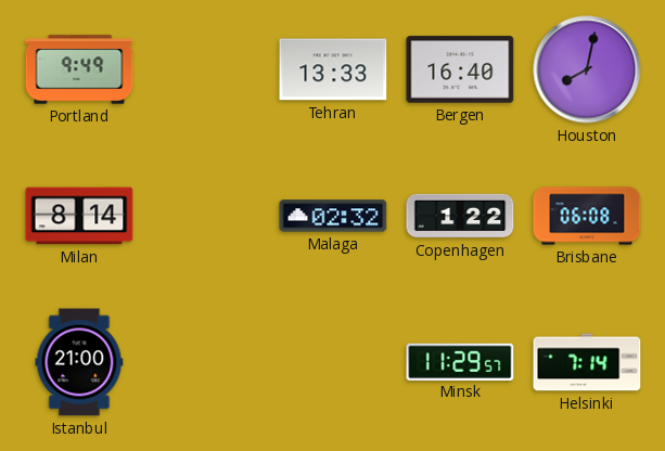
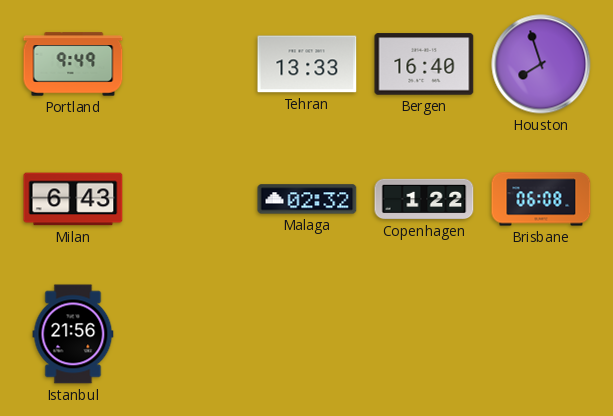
Houston: 8:02 -> 7:57 (541, 64)
Milan: 8:14 -> 6:43 (73, 199)
Istanbul: 21:00 -> 21:56 (73, 334)
Minsk: 11:29 -> none (460, 361)
Helsinki: 7:14 -> none (587, 362)
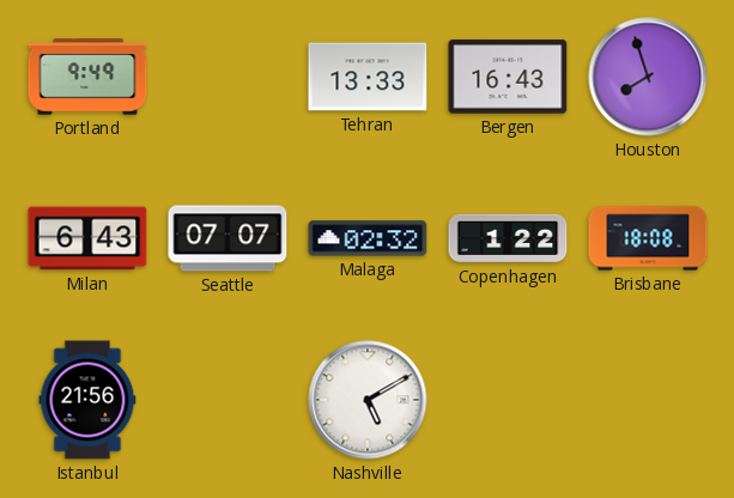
Bergen: 16:40 -> 16:43 (508, 77)
Seattle: none -> 07:07 (228, 238)
Brisbane: 06:08 -> 18:08 (648, 238)
Nashville: none -> 5:10 (368, 400)
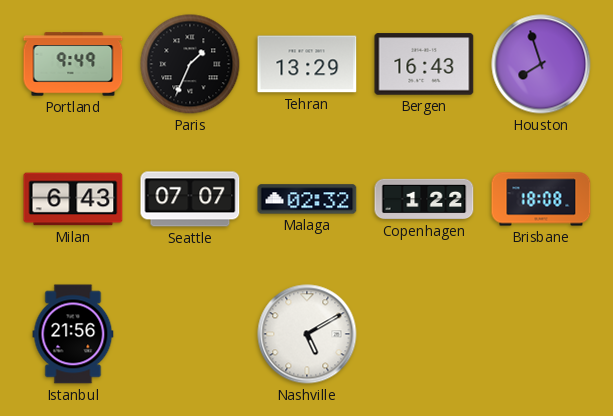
Paris: none -> 1:34 (190, 64)
Tehran: 13:33 -> 13:29 (307, 64)
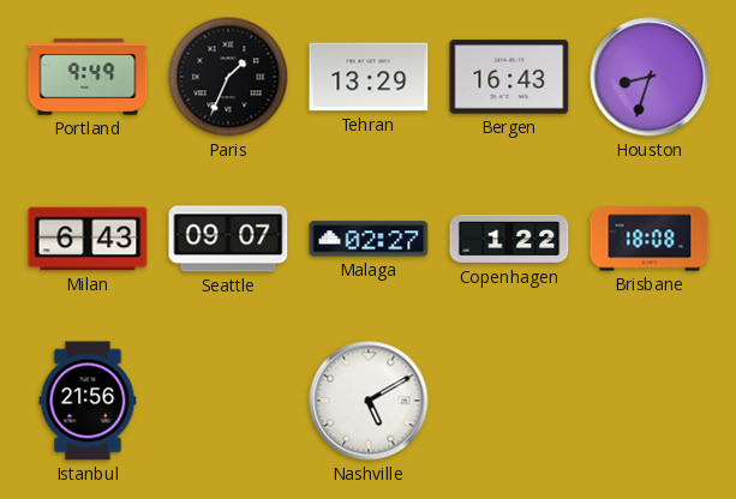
Houston: 7:57 -> 8:33 (650, 77)
Seattle: 07:07 -> 09:07 (228, 239)
Malaga: 02:32 -> 02:27 (369, 239)
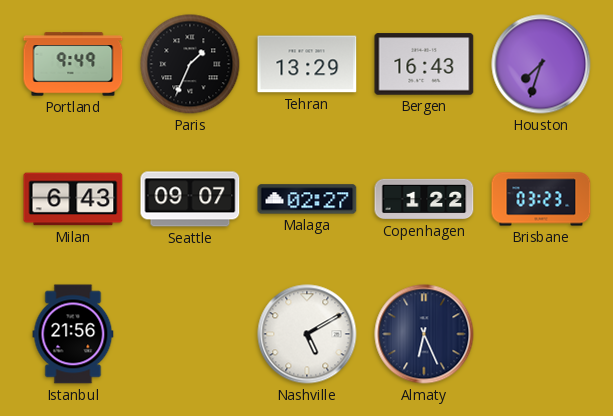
Houston: 8:33 -> 7:33 (541, 64)
Brisbane: 18:08 -> 03:23 (541, 199)
Almaty: none -> 6:26 (424, 334)
